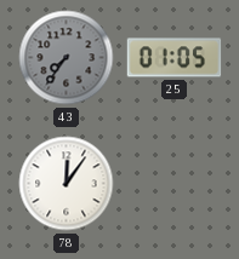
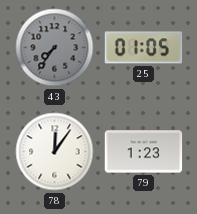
79: none -> 1:23 (144, 152)
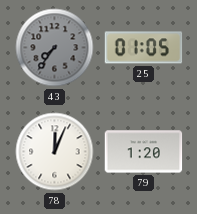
78: 12:06 -> 12:04 (55, 152)
79: 1:23 -> 1:20 (144, 152)
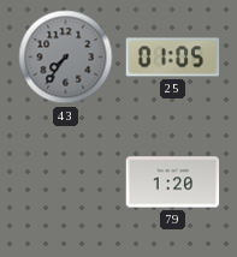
78: 12:04 -> none (55, 152)
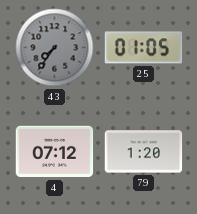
4: none -> 07:12 (55, 152)
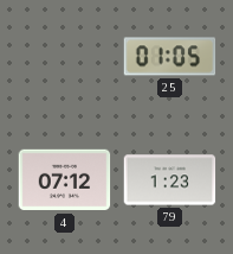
43: 7:36 -> none (55, 48)
79: 1:20 -> 1:23 (170, 180)
